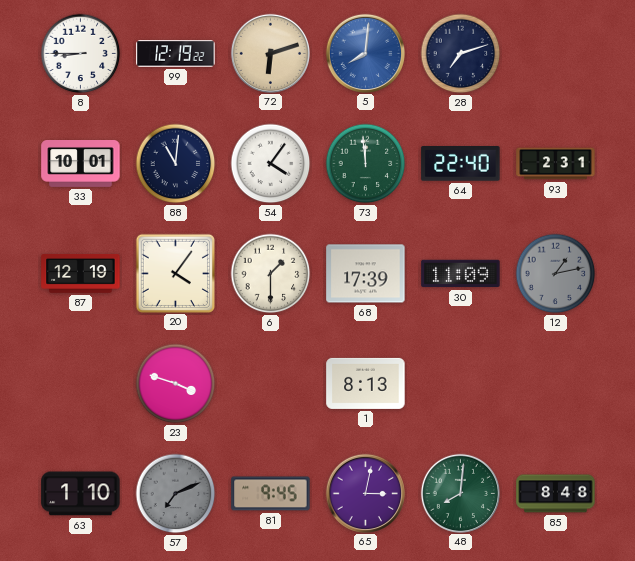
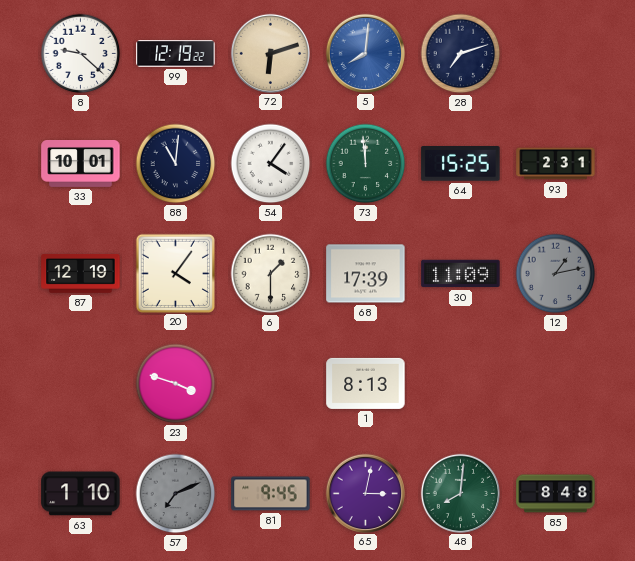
8: 8:45 -> 9:22 (81, 54)
64: 22:40 -> 15:25 (461, 164)
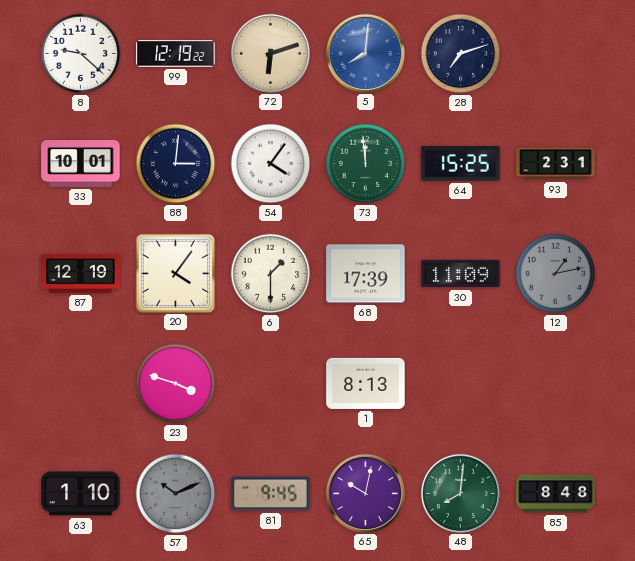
88: 11:01 -> 3:01 (176, 164)
57: 7:11 -> 10:11 (176, 494)
65: 3:02 -> 10:02 (365, 493)
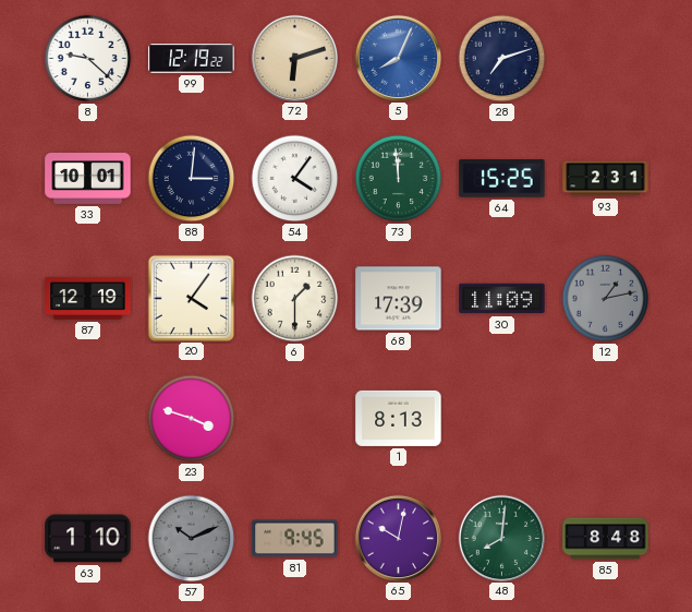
5: 8:01 -> 8:04 (398, 58)
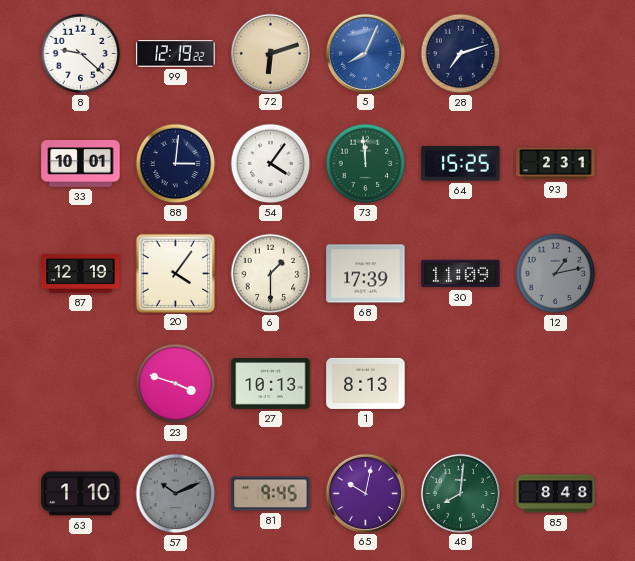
27: none -> 10:13 (271, 384)
